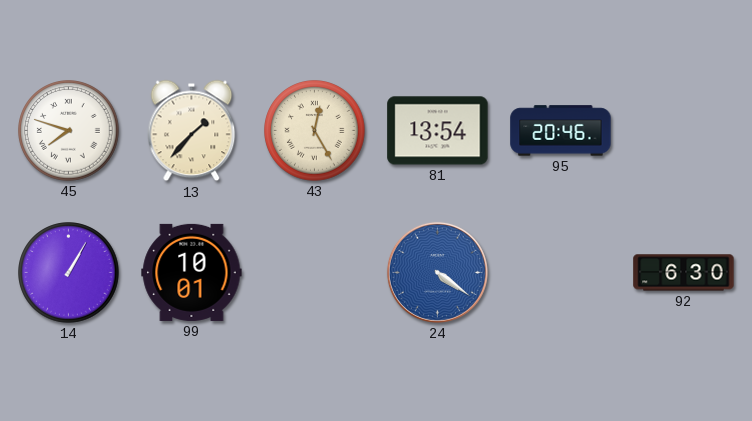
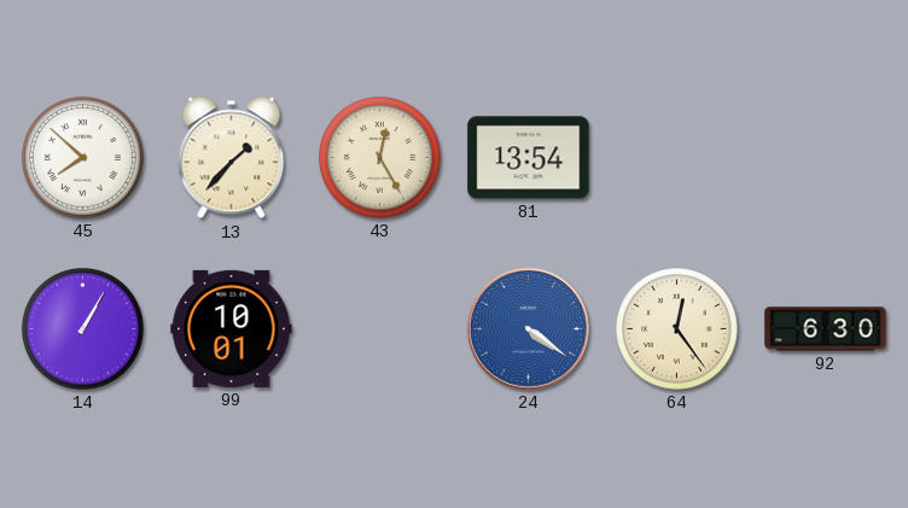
45: 7:48 -> 7:52 (83, 158)
95: 20:46 -> none (561, 131)
64: none -> 12:24 (677, 329)
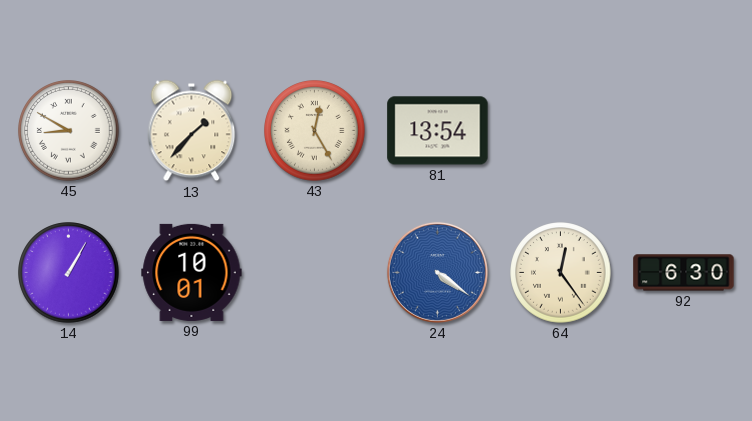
45: 7:52 -> 8:50 (69, 131)
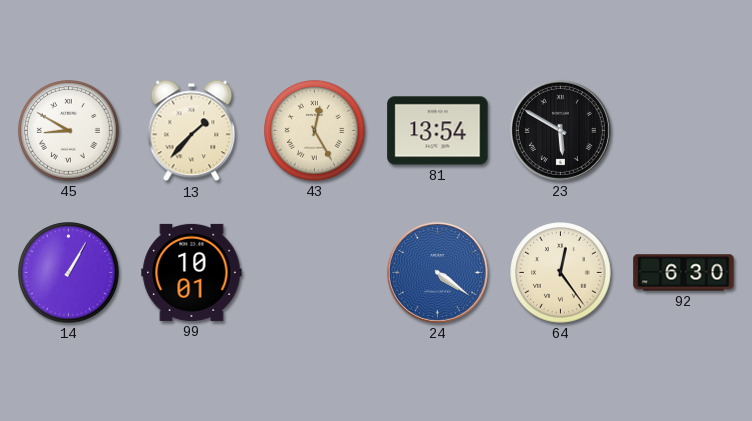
23: none -> 5:50 (560, 130)
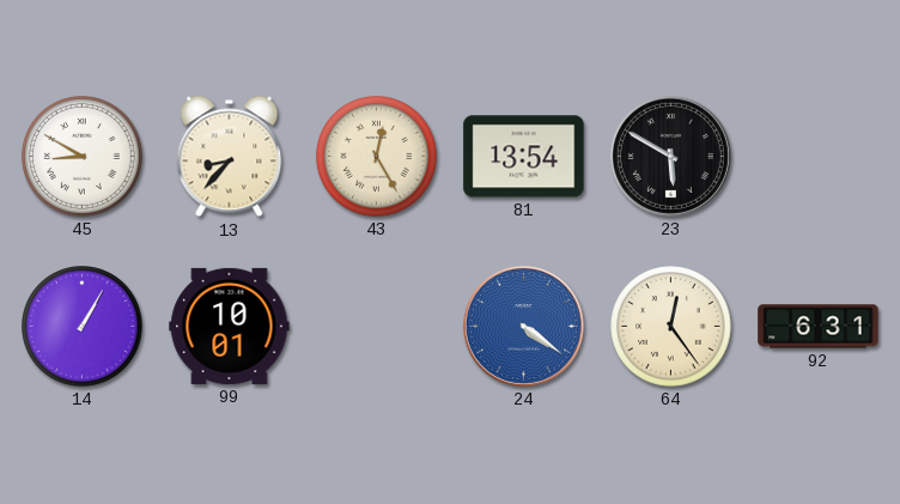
13: 1:37 -> 8:37 (230, 157)
92: 6:30 -> 6:31 (819, 327)
